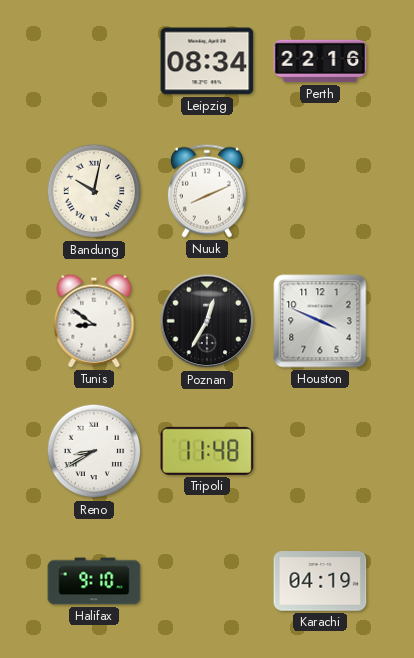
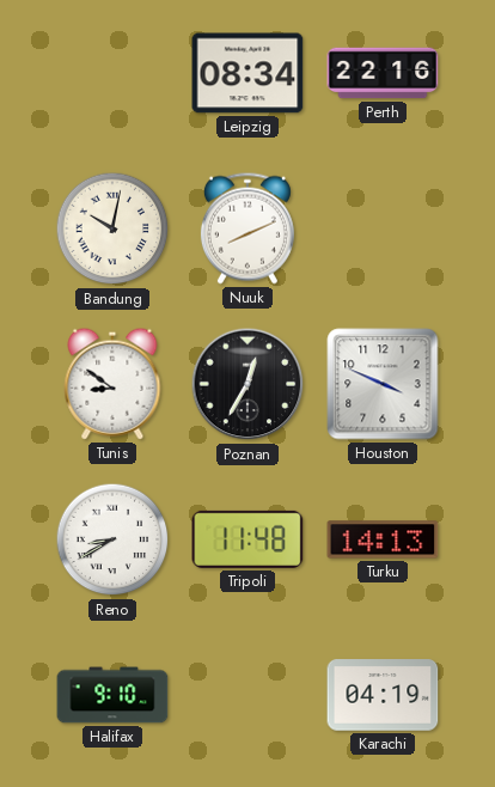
Turku: none -> 14:13 (383, 539)
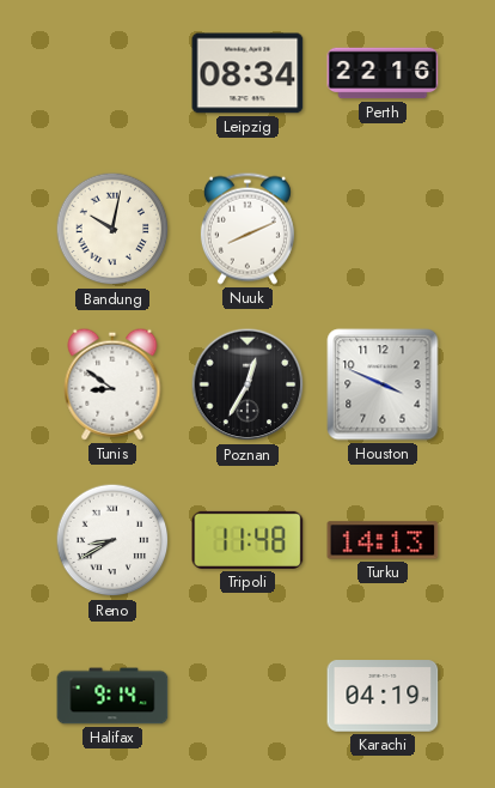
Halifax: 9:10 -> 9:14 (112, 696)
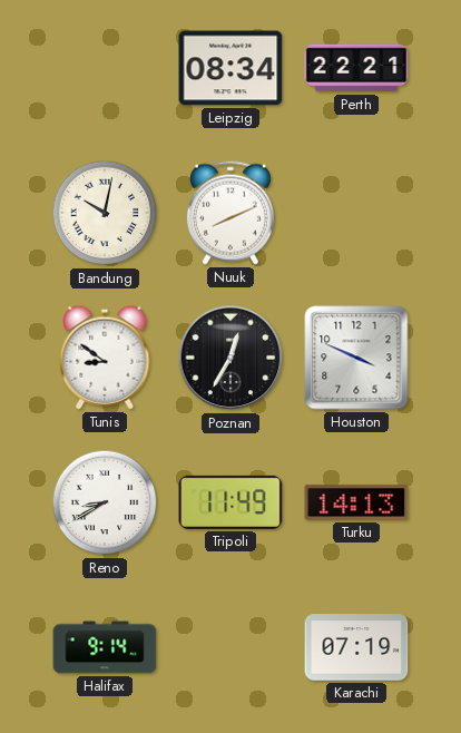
Perth: 22:16 -> 22:21 (356, 68)
Tripoli: 11:48 -> 11:49 (230, 502)
Karachi: 04:19 -> 07:19 (356, 647)
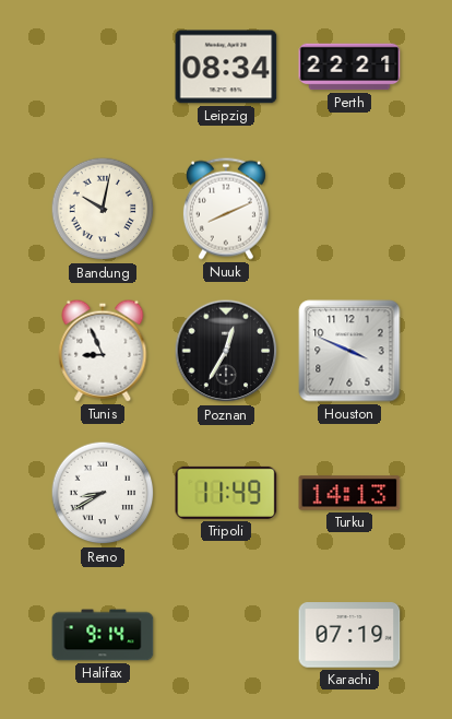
Tunis: 8:51 -> 8:56 (103, 351)
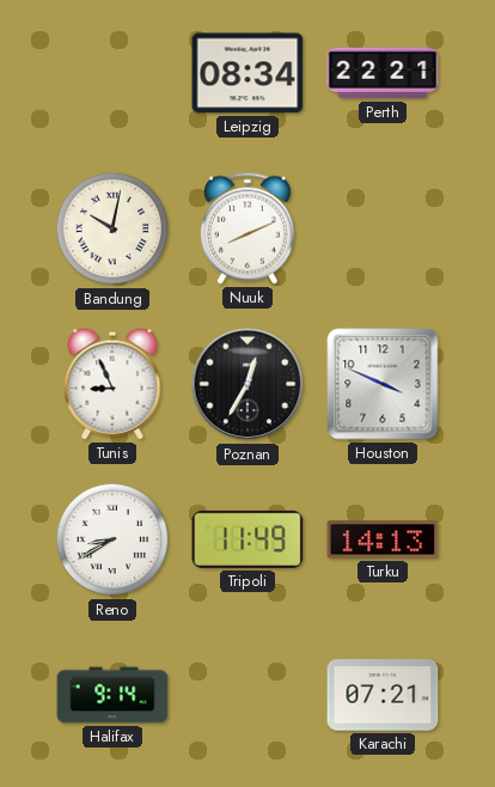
Karachi: 07:19 -> 07:21 (383, 695)
